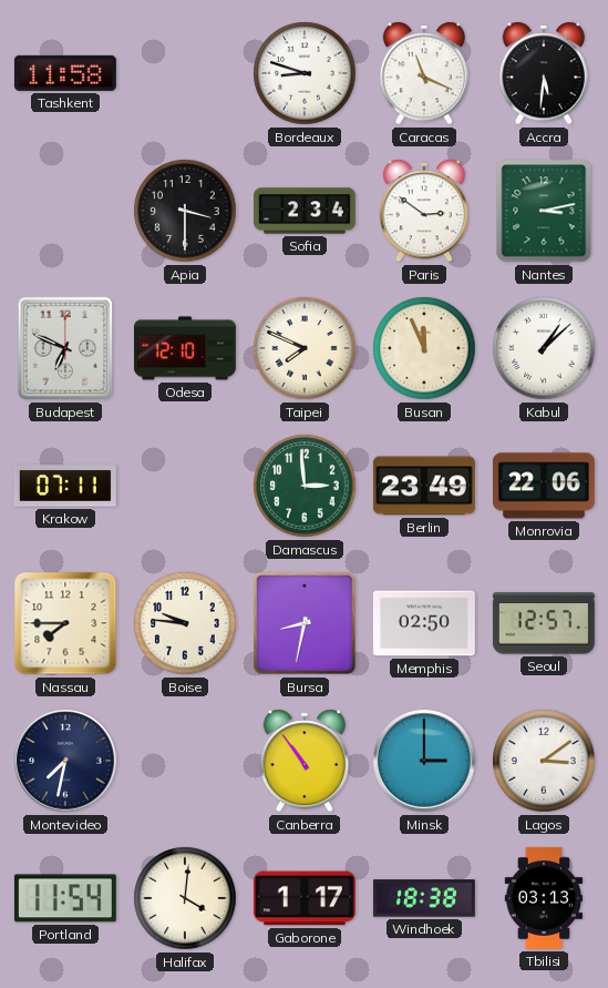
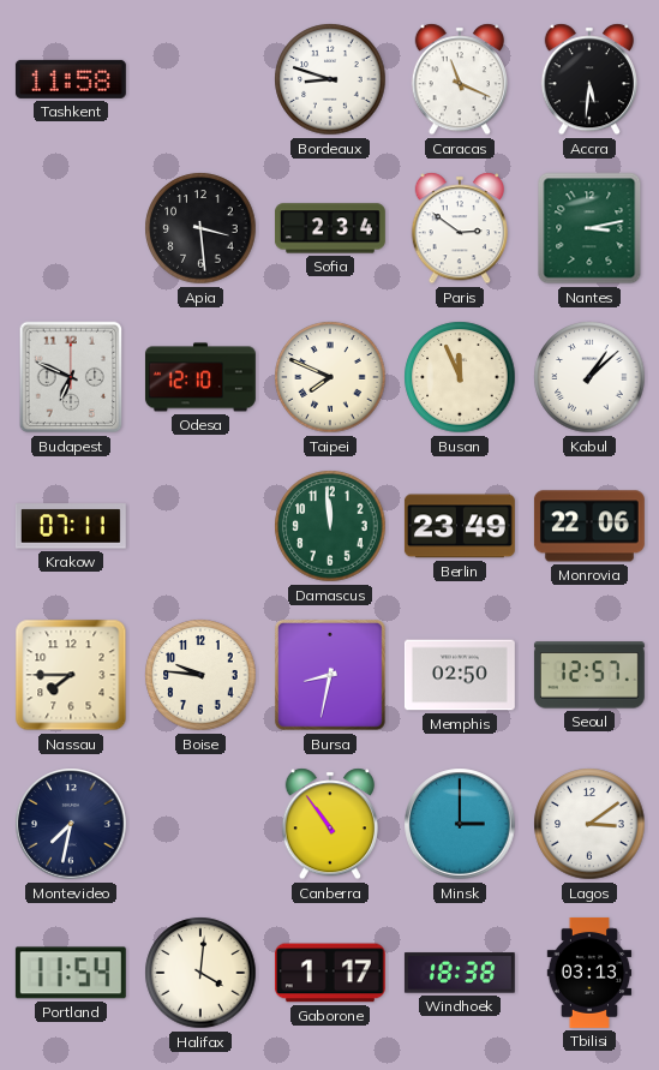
Apia: 3:30 -> 3:29 (200, 228)
Damascus: 2:59 -> 11:59 (330, 526)
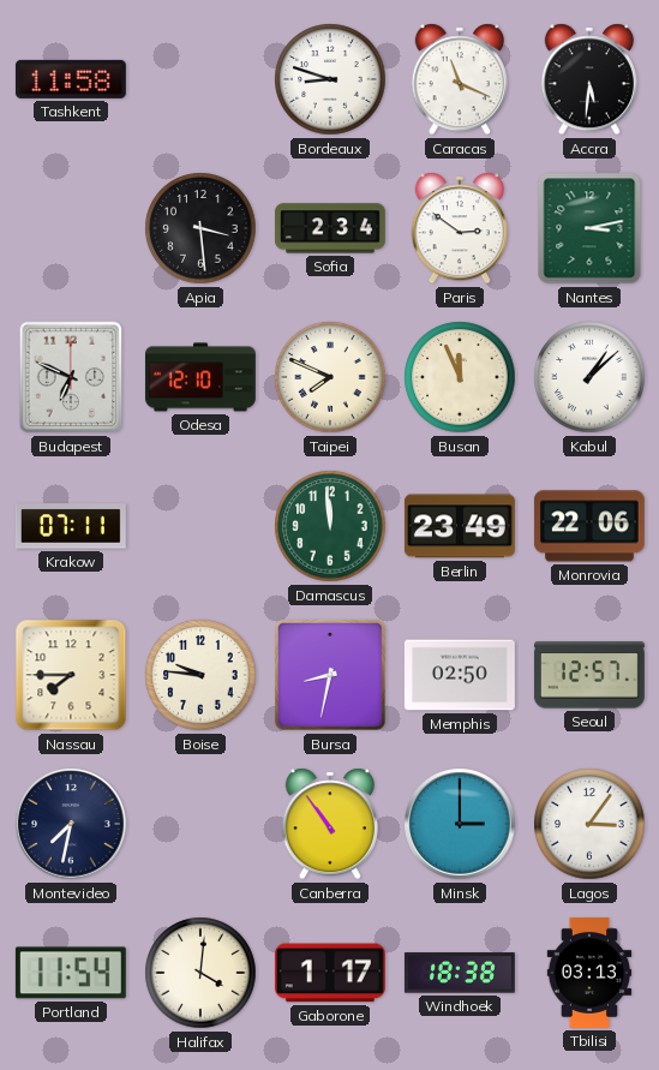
Lagos: 3:09 -> 3:06 (589, 824)
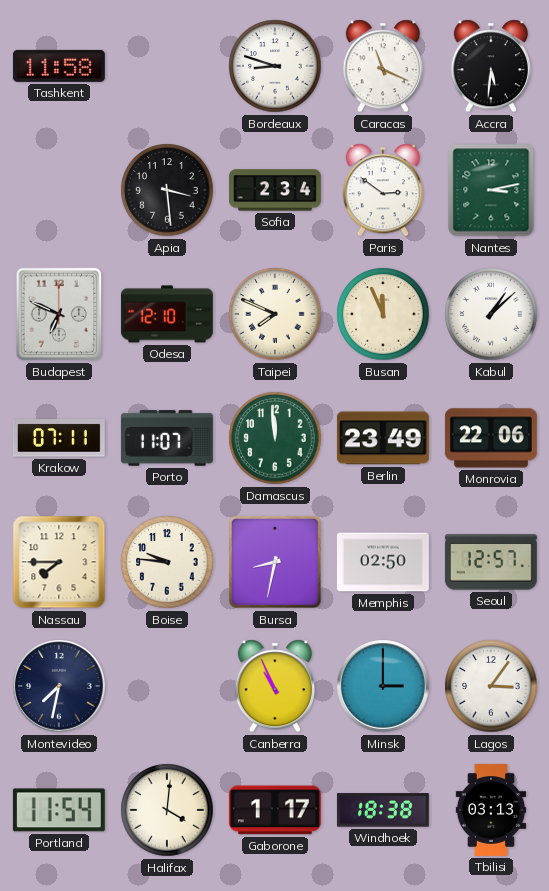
Porto: none -> 11:07 (167, 438)
Canberra: 10:54 -> 10:56 (274, 686)
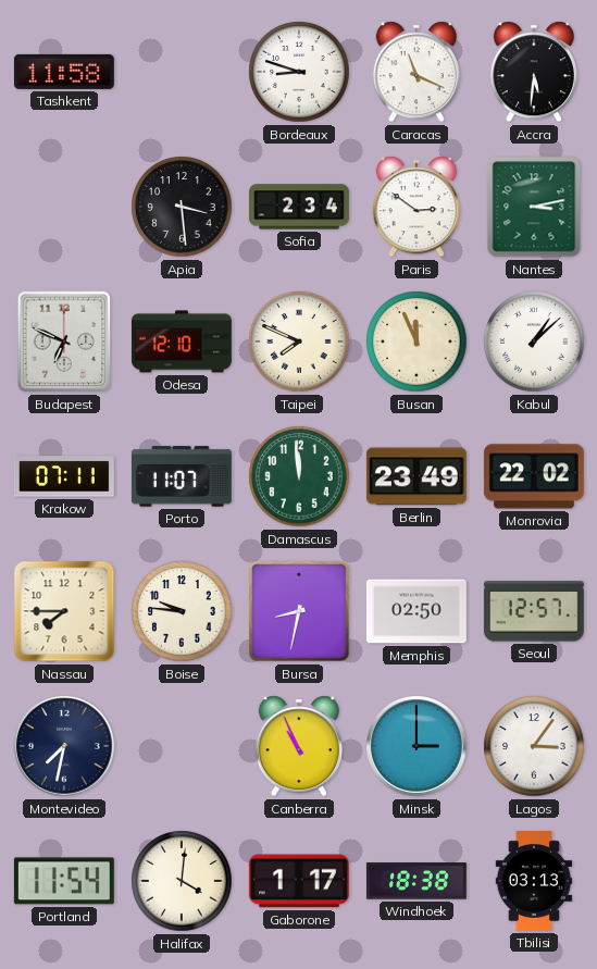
Monrovia: 22:06 -> 22:02 (534, 476)
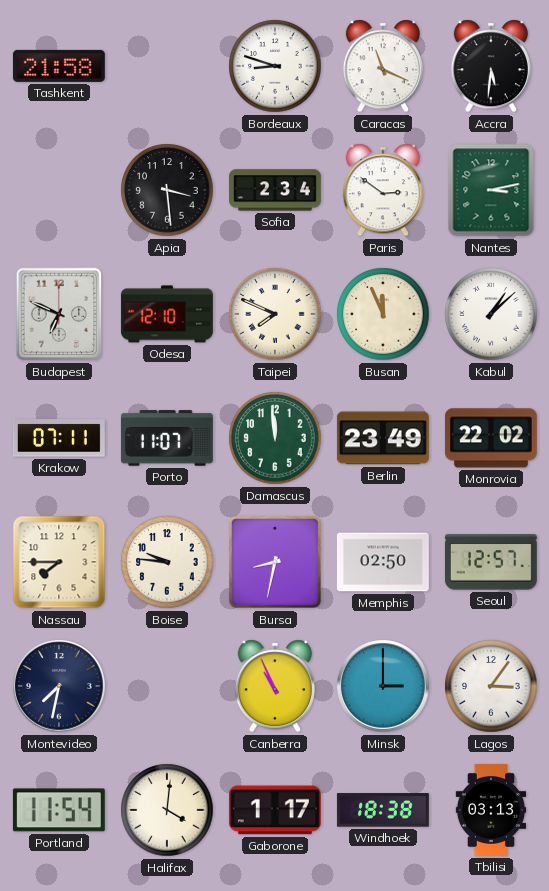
Tashkent: 11:58 -> 21:58 (59, 66)
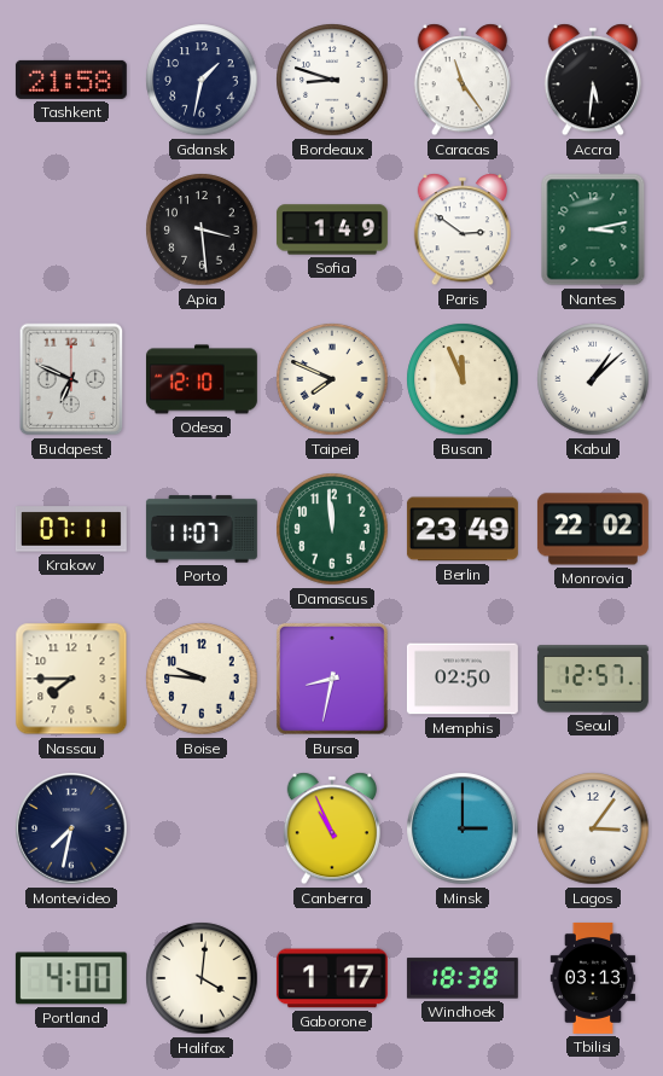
Gdansk: none -> 1:32 (202, 80)
Caracas: 11:19 -> 11:24 (461, 80)
Sofia: 2:34 -> 1:49 (332, 229)
Portland: 11:54 -> 4:00 (71, 978)
